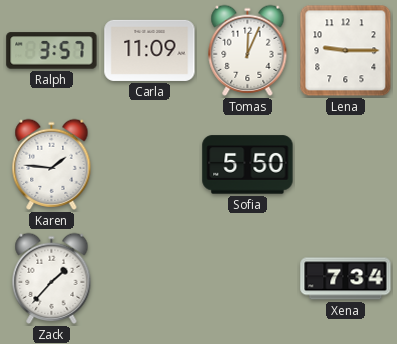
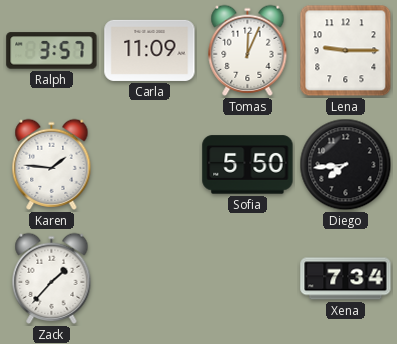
Diego: none -> 7:44 (346, 165)
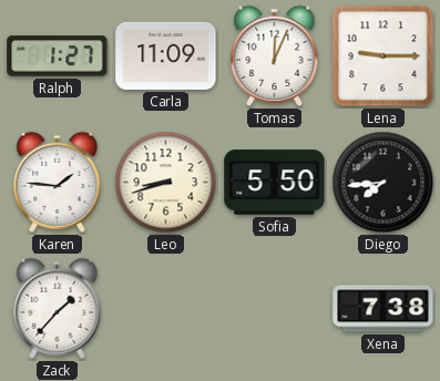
Ralph: 3:57 -> 1:27 (58, 56)
Leo: none -> 8:42 (166, 183)
Xena: 7:34 -> 7:38 (383, 309)
